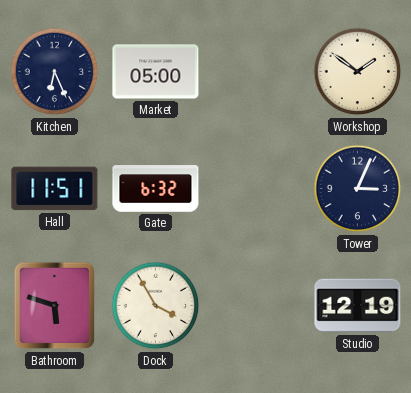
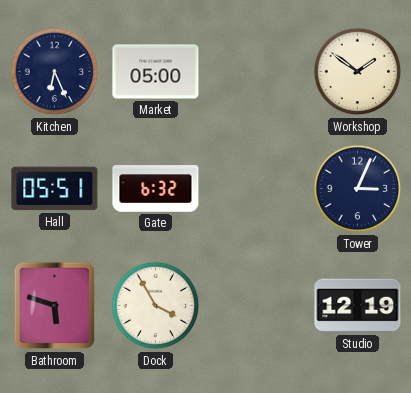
Hall: 11:51 -> 05:51 (55, 189)
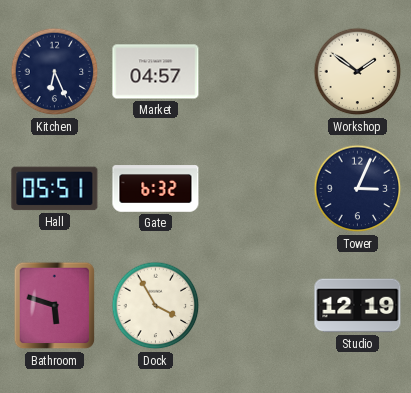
Market: 05:00 -> 04:57 (156, 72)
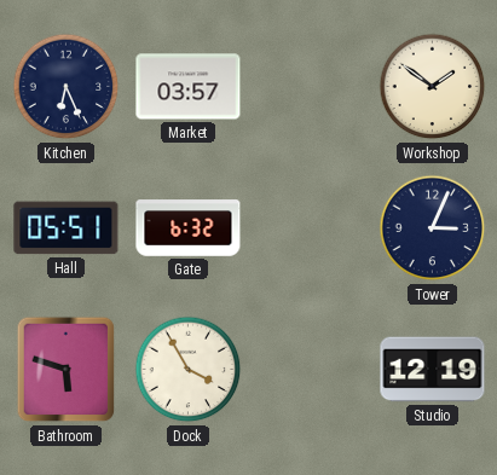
Market: 04:57 -> 03:57 (189, 87)
